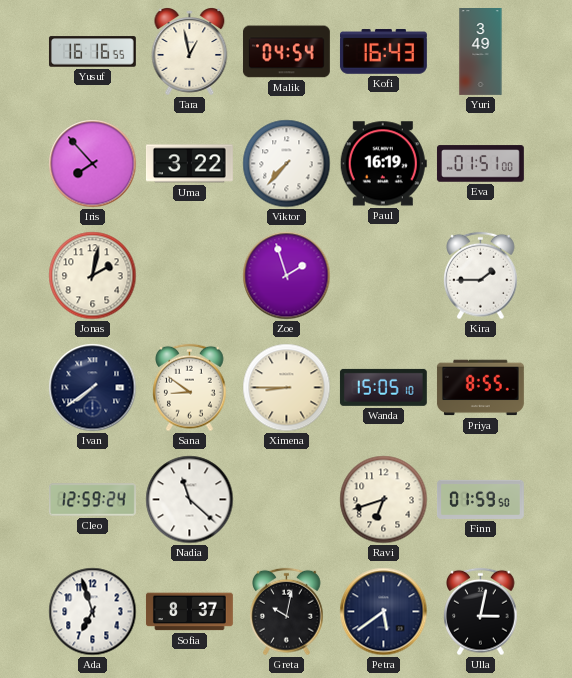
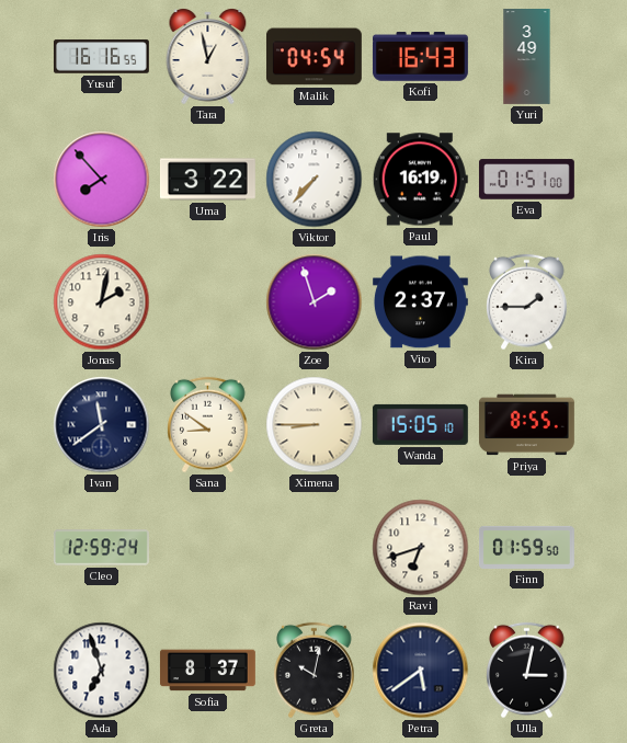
Vito: none -> 2:37 (420, 302)
Ivan: 7:39 -> 11:39 (102, 425)
Nadia: 11:22 -> none (190, 500)
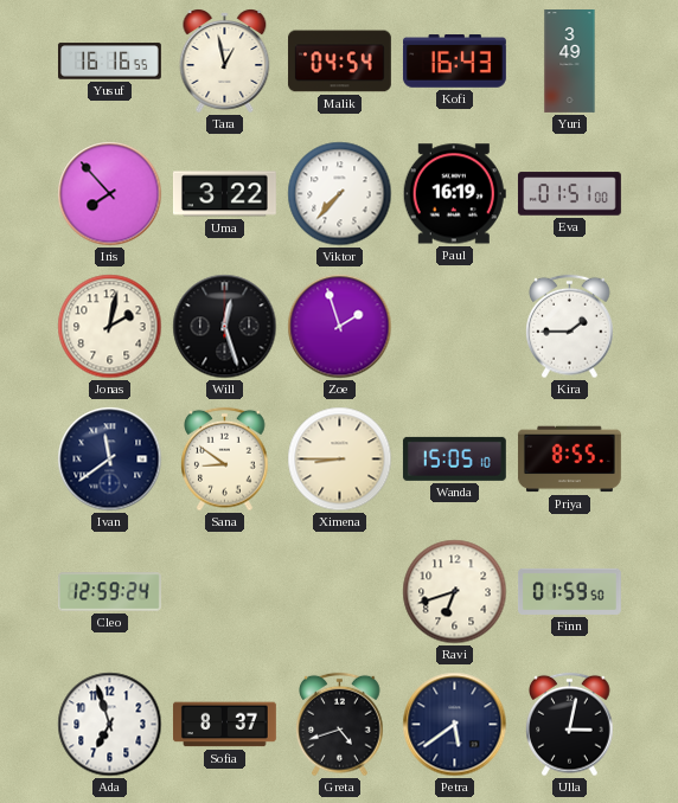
Will: none -> 12:27 (225, 327)
Vito: 2:37 -> none (420, 302)
Greta: 10:02 -> 4:42 (340, 725)
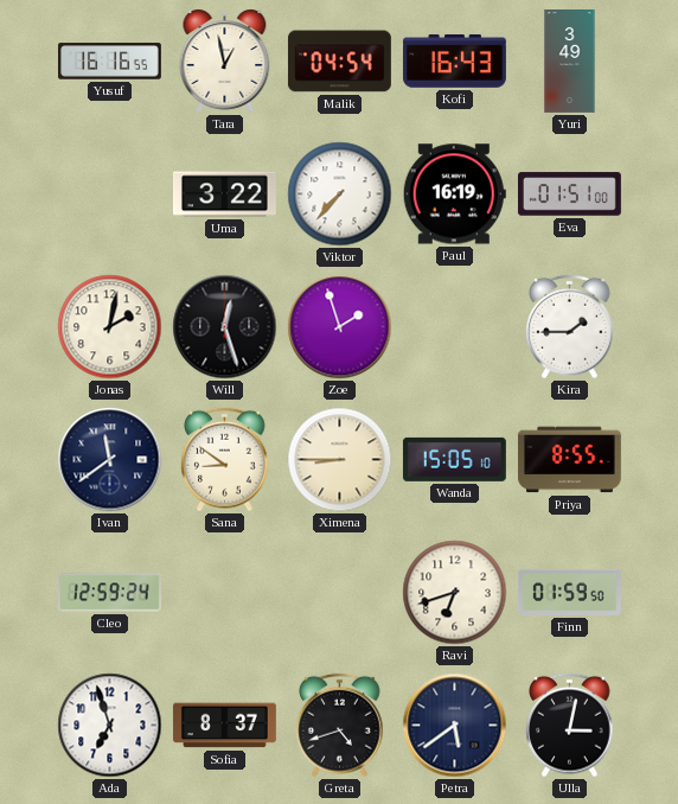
Iris: 7:53 -> none (110, 194)
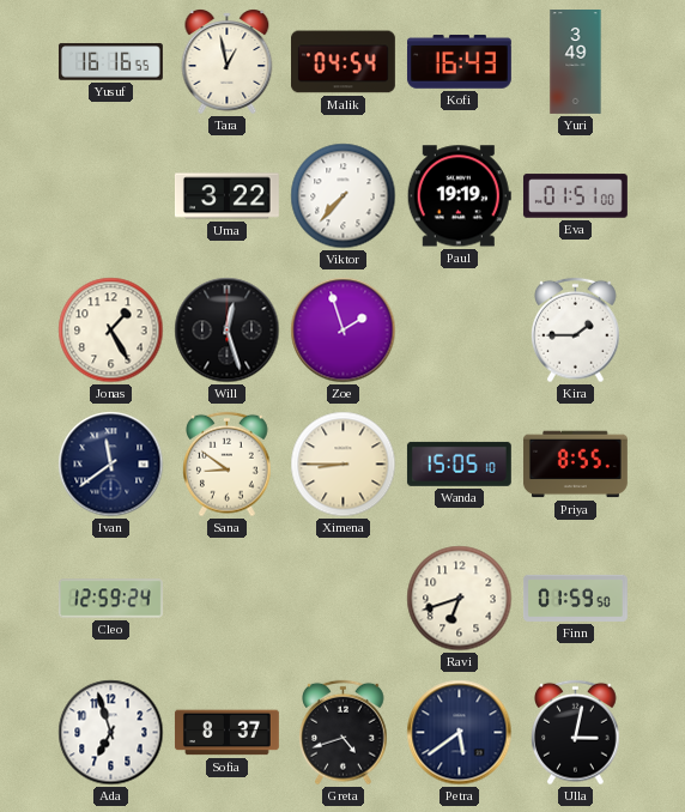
Paul: 16:19 -> 19:19 (459, 196)
Jonas: 2:02 -> 1:25 (111, 331)
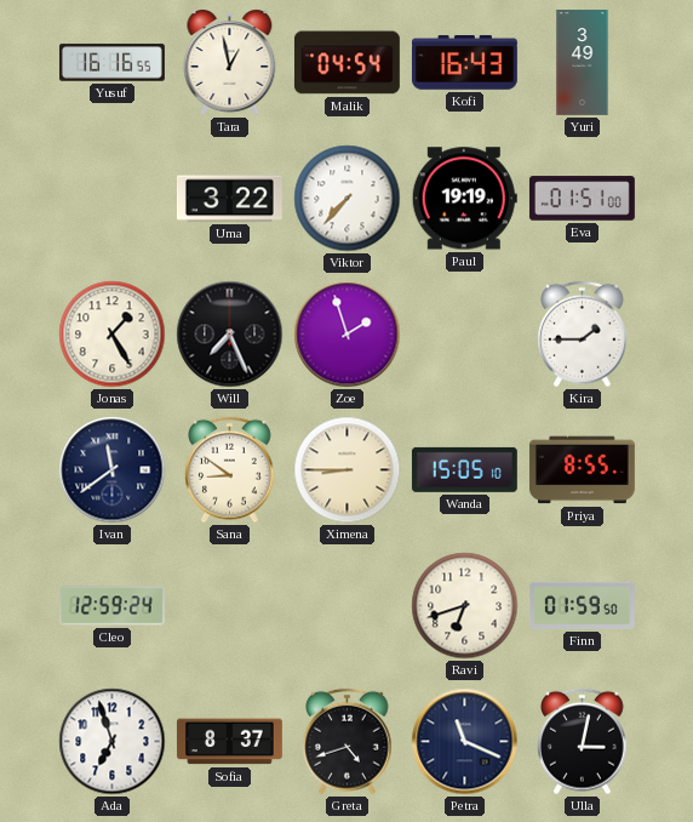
Will: 12:27 -> 7:26 (230, 335)
Petra: 5:39 -> 11:19 (465, 742)
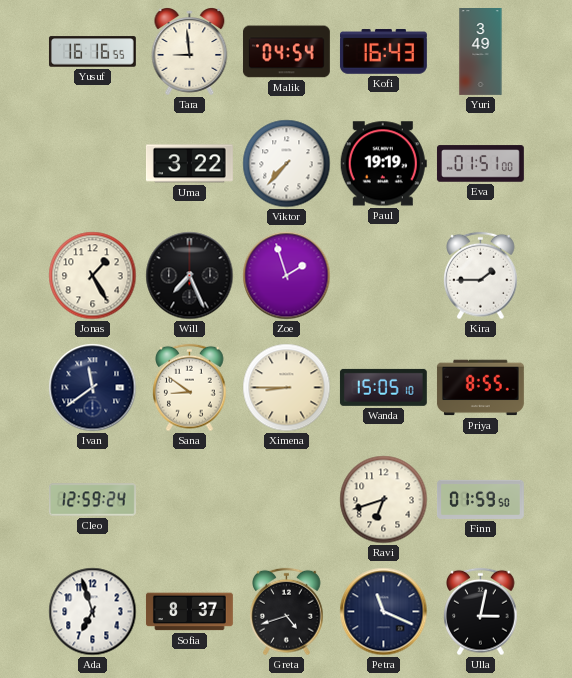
Tara: 12:58 -> 8:59 (190, 51)
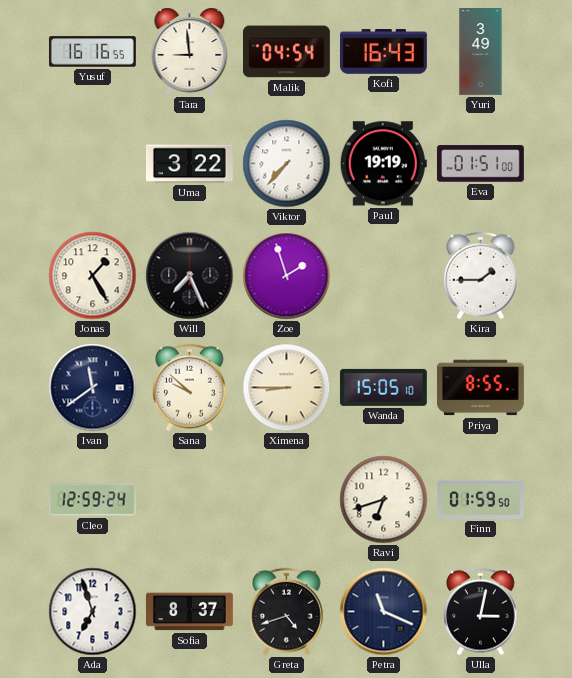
Sana: 8:51 -> 9:52 (190, 388)
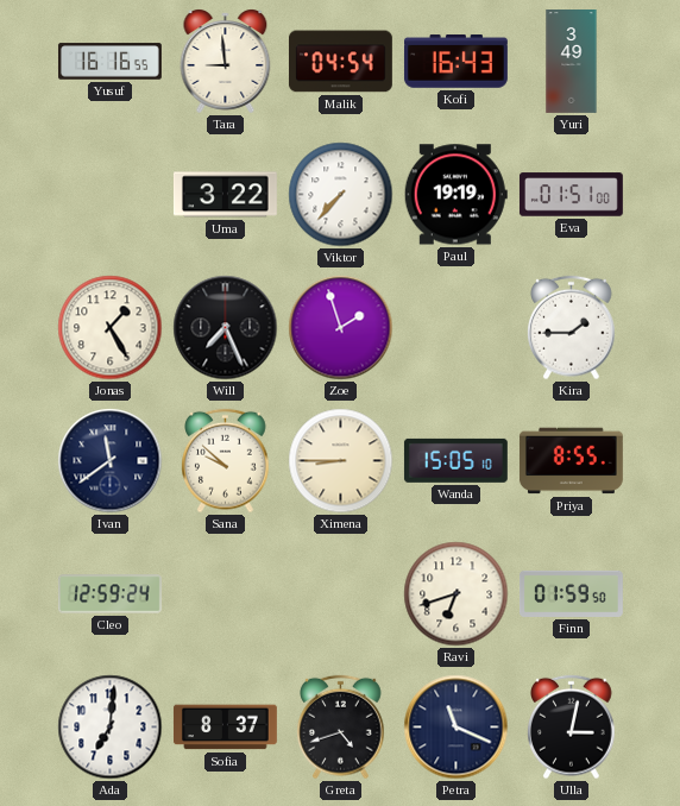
Ada: 6:57 -> 7:01 (111, 728)
